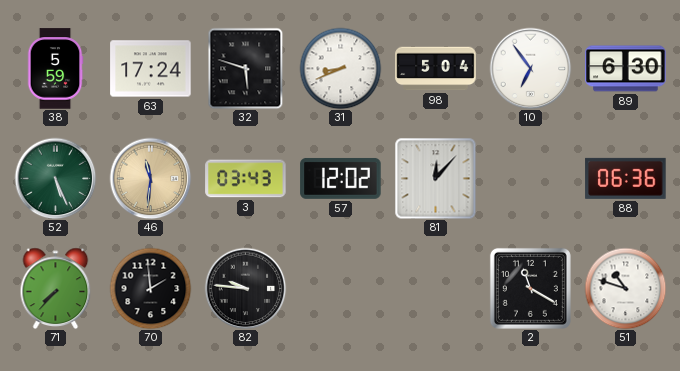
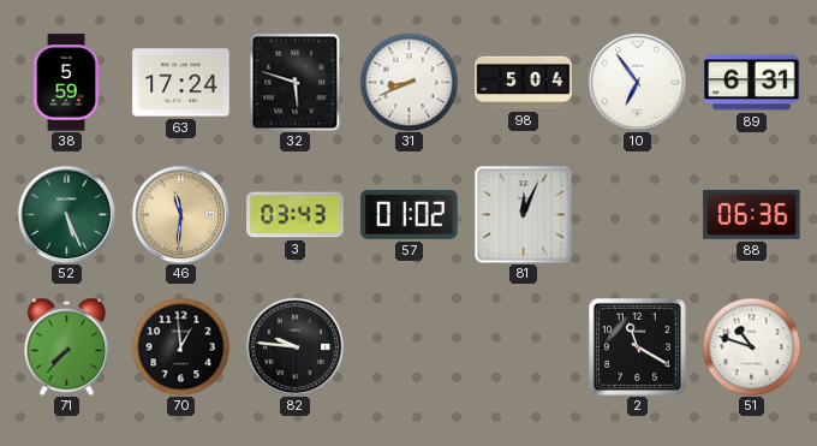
89: 6:30 -> 6:31 (752, 83)
57: 12:02 -> 01:02 (410, 214)
81: 12:07 -> 12:04 (523, 214)
70: 1:59 -> 12:59 (180, 346)
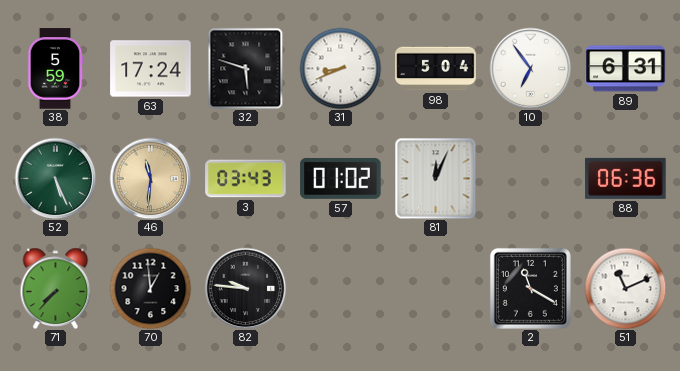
51: 10:48 -> 11:11 (625, 288)
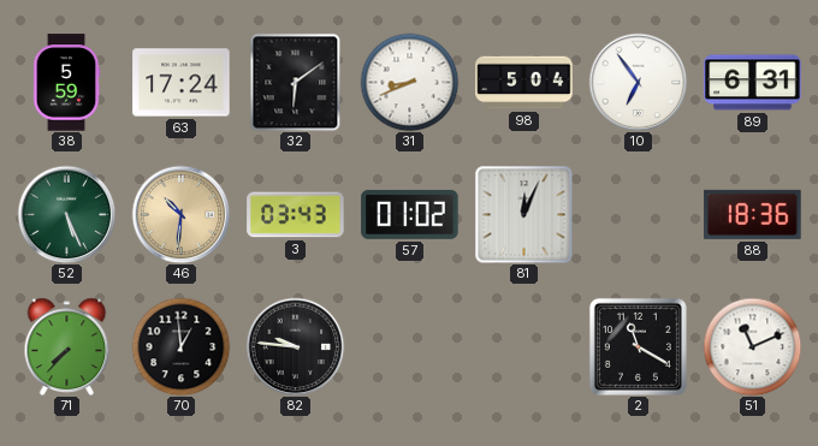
32: 5:48 -> 6:09 (296, 82)
46: 11:31 -> 10:31 (180, 214)
88: 06:36 -> 18:36 (753, 214)
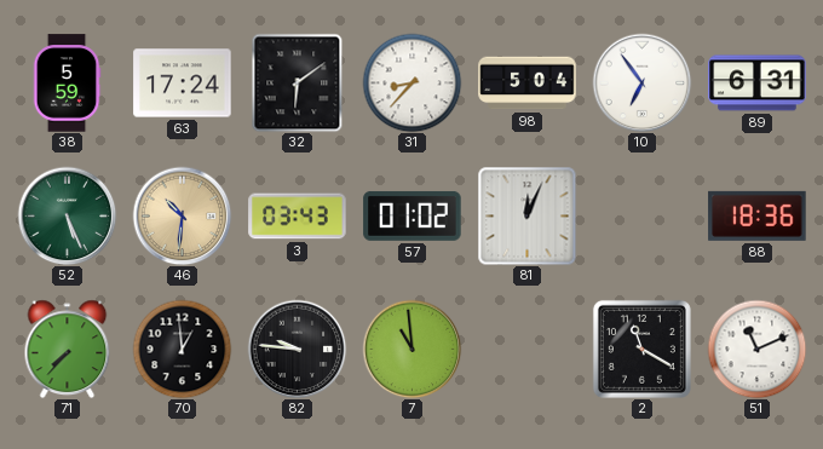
31: 8:41 -> 8:37 (411, 82)
7: none -> 10:59 (411, 349)
